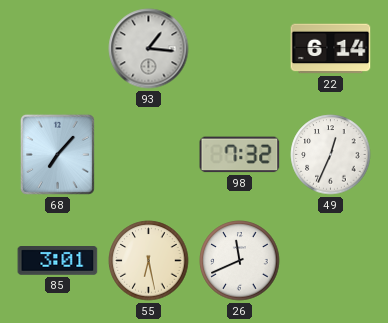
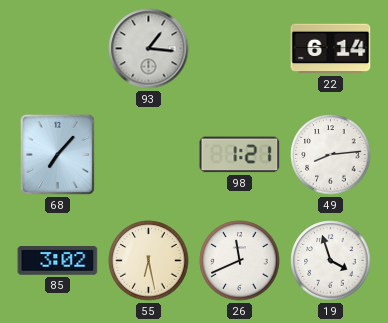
98: 7:32 -> 1:21 (240, 155)
49: 12:34 -> 8:14 (331, 155)
85: 3:01 -> 3:02 (58, 261)
19: none -> 3:57 (331, 261)
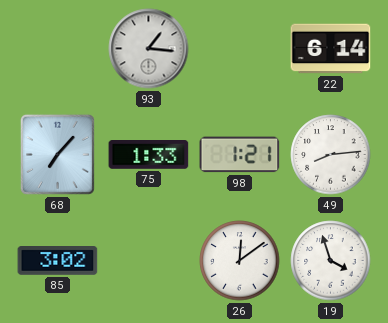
75: none -> 1:33 (149, 155)
55: 6:28 -> none (149, 261)
26: 11:41 -> 12:09 (240, 261)
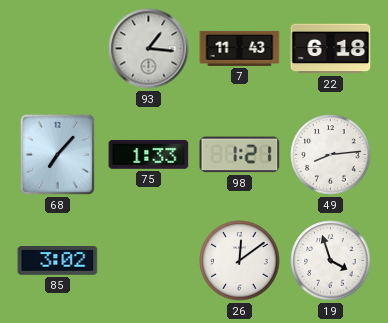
7: none -> 11:43 (240, 48)
22: 6:14 -> 6:18 (331, 49)
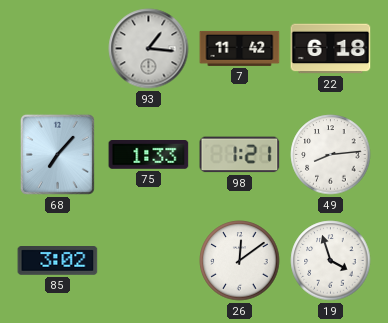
7: 11:43 -> 11:42 (240, 48)
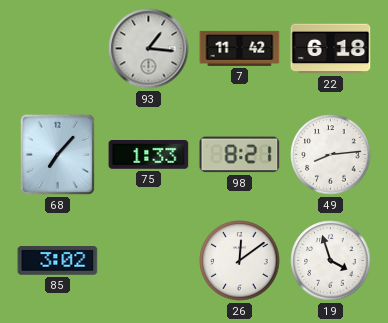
98: 1:21 -> 8:21 (240, 155)
